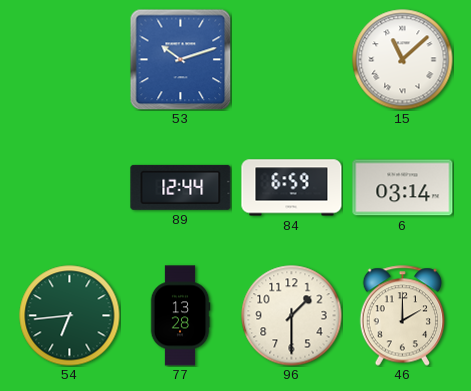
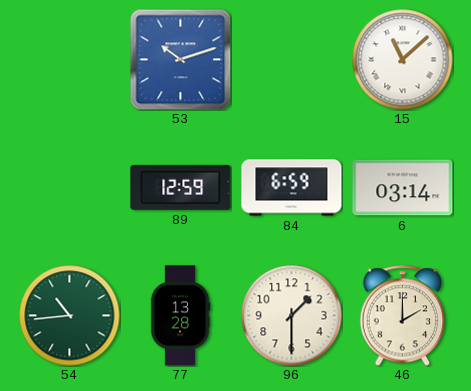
89: 12:44 -> 12:59 (181, 187)
54: 6:44 -> 10:44 (70, 316)
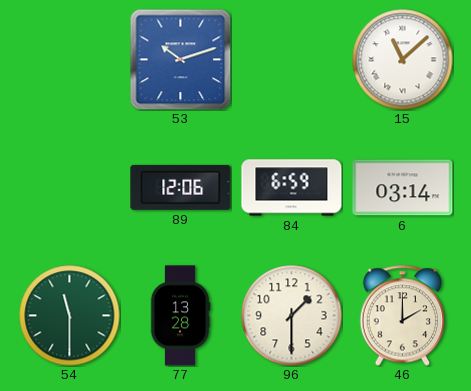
89: 12:59 -> 12:06 (181, 187)
54: 10:44 -> 11:30 (70, 316)
